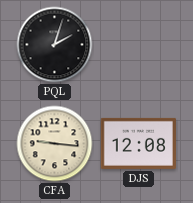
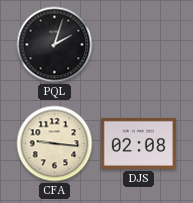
DJS: 12:08 -> 02:08 (138, 143)
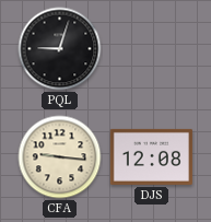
PQL: 2:03 -> 9:03 (60, 49)
DJS: 02:08 -> 12:08 (151, 156)
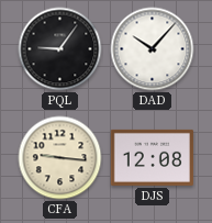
PQL: 9:03 -> 9:06 (60, 49)
DAD: none -> 10:07 (153, 49)
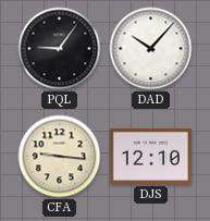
DJS: 12:08 -> 12:10 (150, 156)
